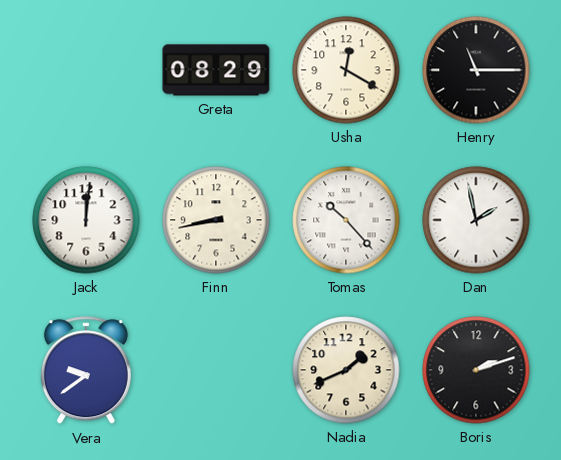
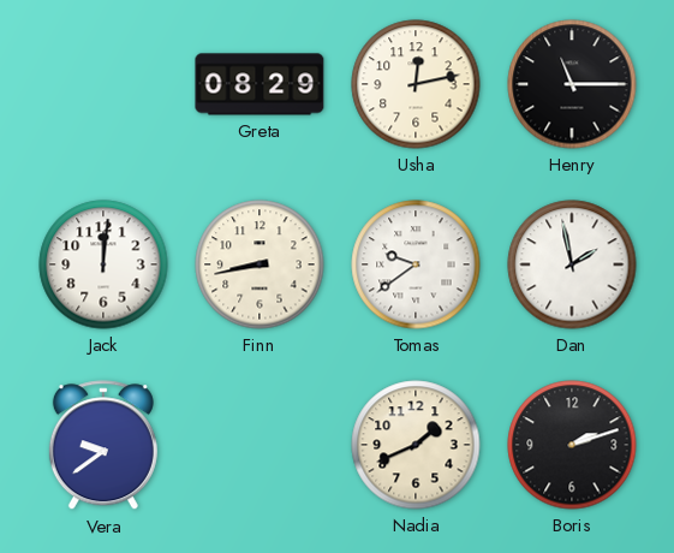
Usha: 12:20 -> 12:13 (416, 84)
Tomas: 10:23 -> 9:39 (416, 264)
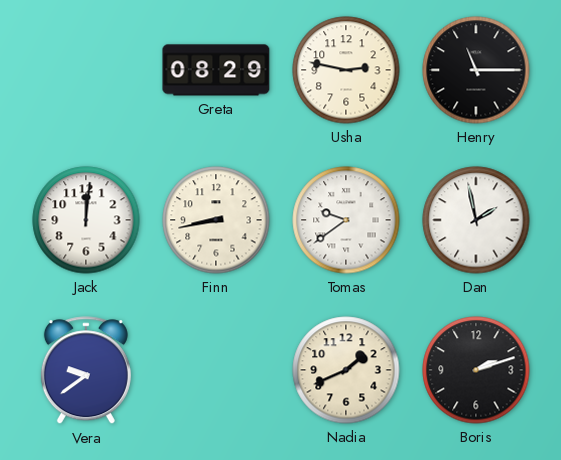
Usha: 12:13 -> 2:47 (346, 70)
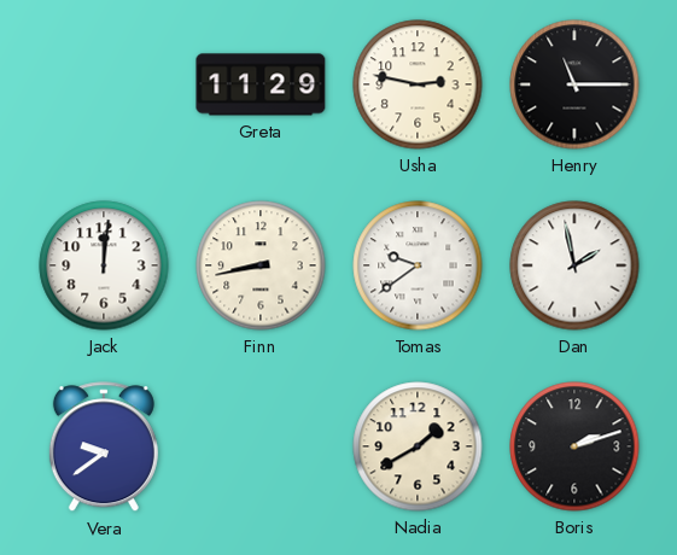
Greta: 08:29 -> 11:29 (261, 84)
Nadia: 1:41 -> 1:40 (418, 446)
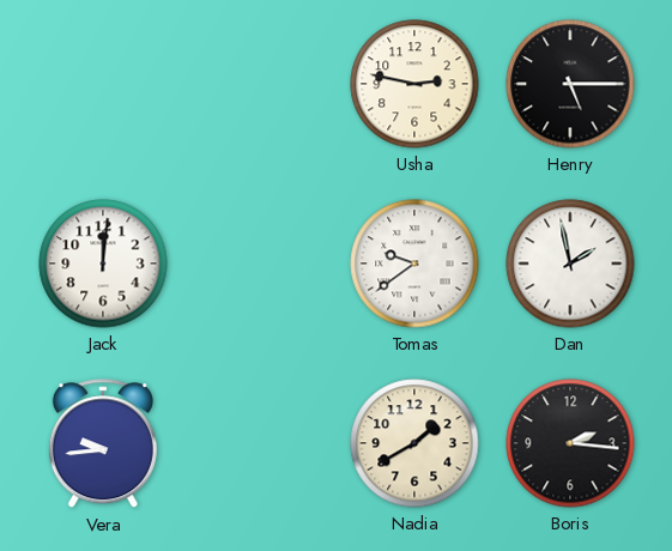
Greta: 11:29 -> none (261, 84)
Henry: 11:15 -> 5:15 (570, 84)
Finn: 8:43 -> none (261, 265)
Vera: 9:39 -> 9:44 (103, 444)
Boris: 2:12 -> 2:16 (570, 443)
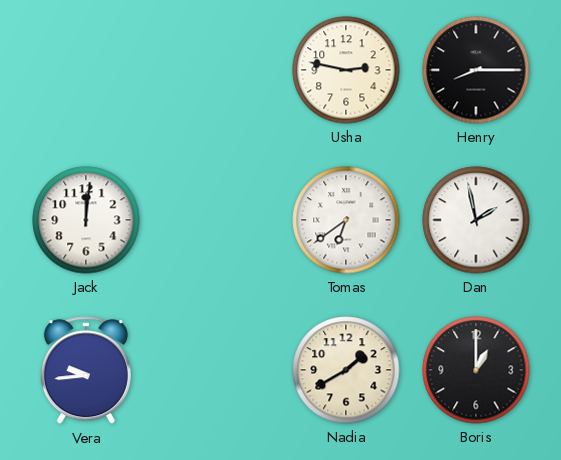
Henry: 5:15 -> 8:15 (476, 70)
Tomas: 9:39 -> 6:39 (346, 220)
Boris: 2:16 -> 1:00 (476, 370)
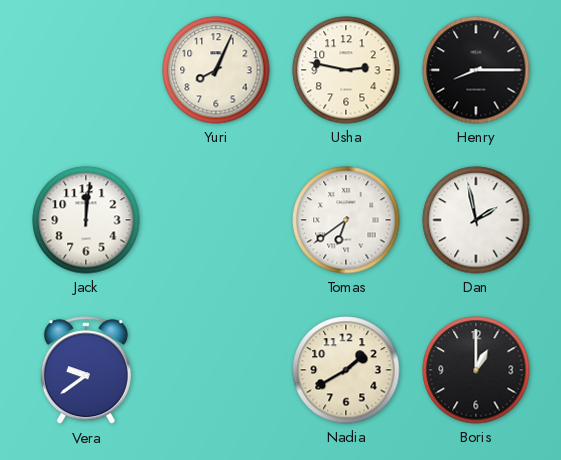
Yuri: none -> 8:04 (216, 70)
Vera: 9:44 -> 9:39 (86, 371)
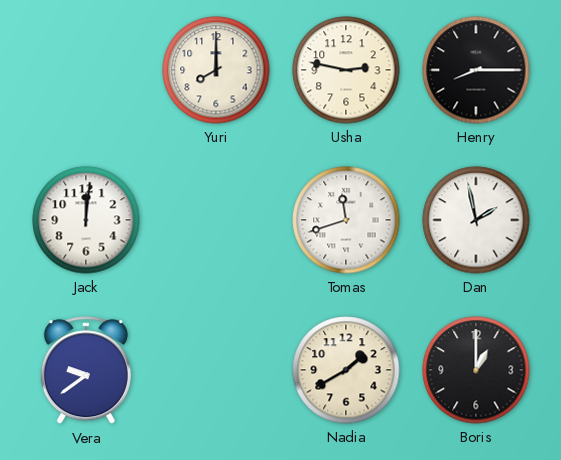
Yuri: 8:04 -> 8:00 (216, 70)
Tomas: 6:39 -> 11:42 (346, 220)
